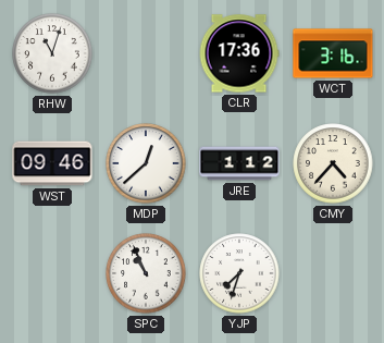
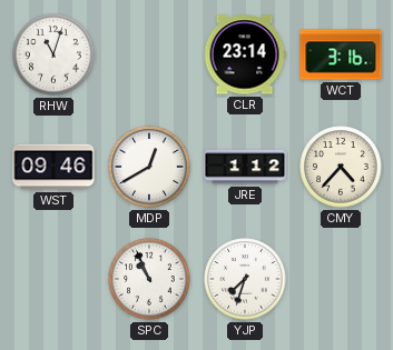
CLR: 17:36 -> 23:14 (245, 54)
MDP: 12:38 -> 12:40 (149, 167)
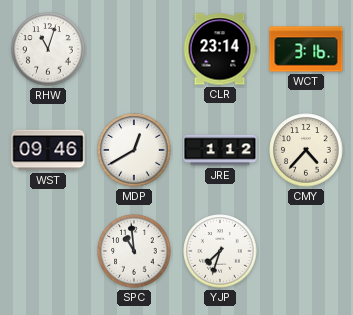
SPC: 10:56 -> 10:59 (134, 251)
